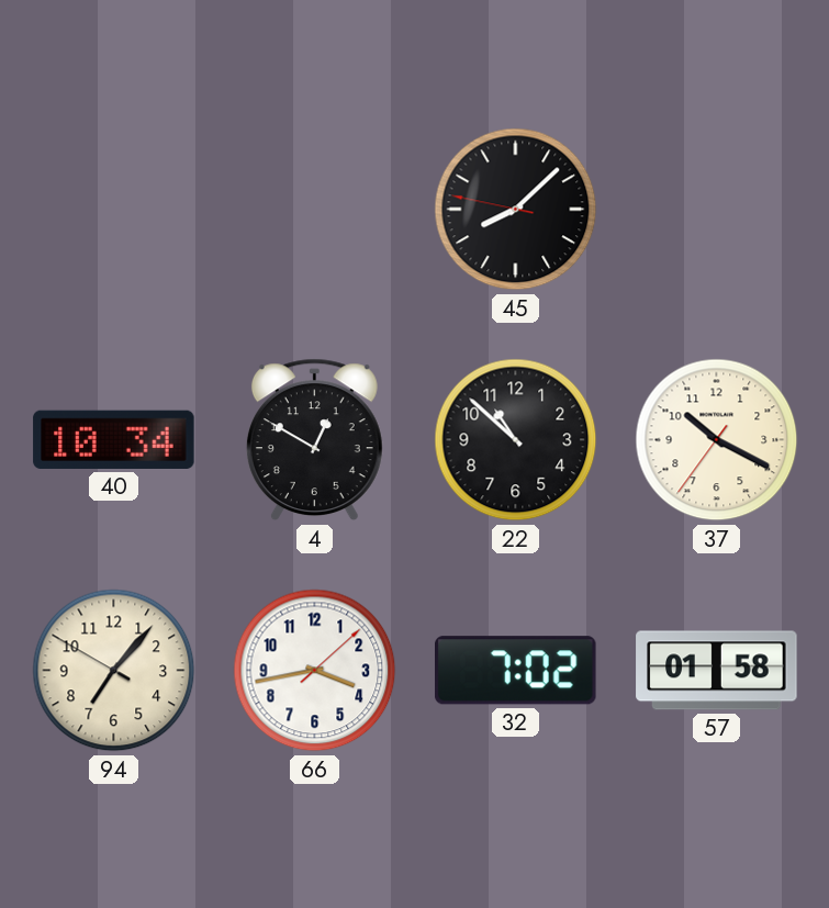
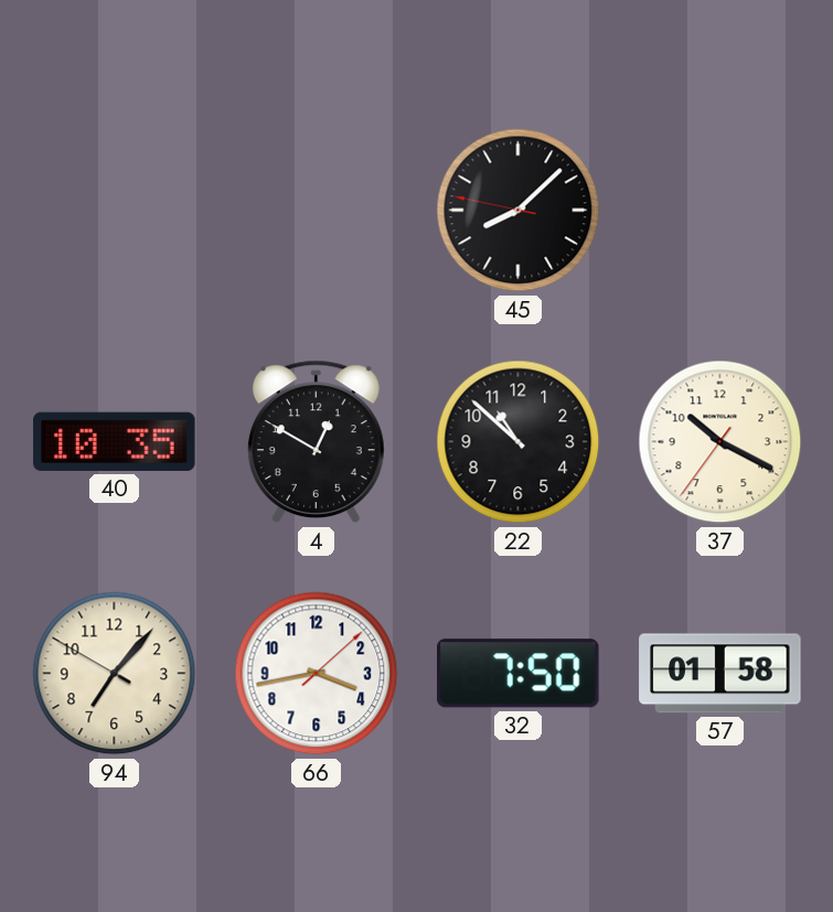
40: 10:34 -> 10:35 (115, 441)
32: 7:02 -> 7:50 (519, 674)
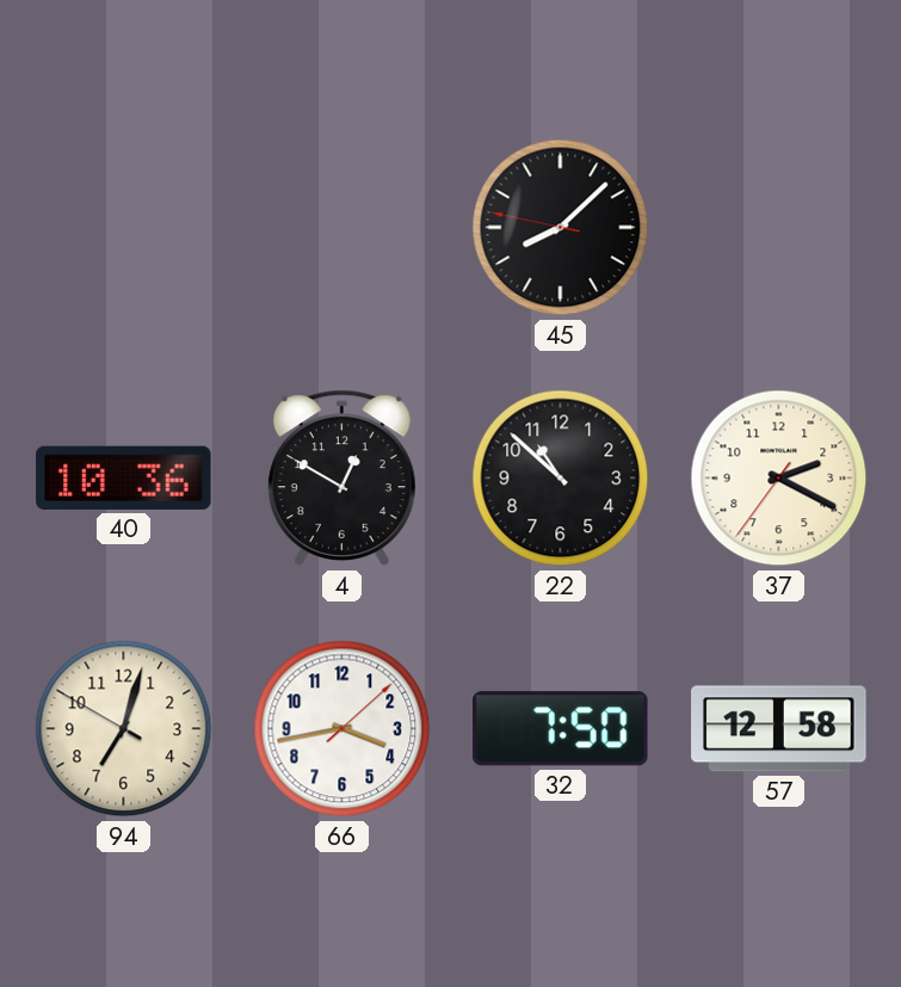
40: 10:35 -> 10:36 (124, 477)
37: 10:19 -> 2:19 (779, 479)
94: 7:06 -> 7:02 (124, 729)
57: 01:58 -> 12:58 (779, 729)
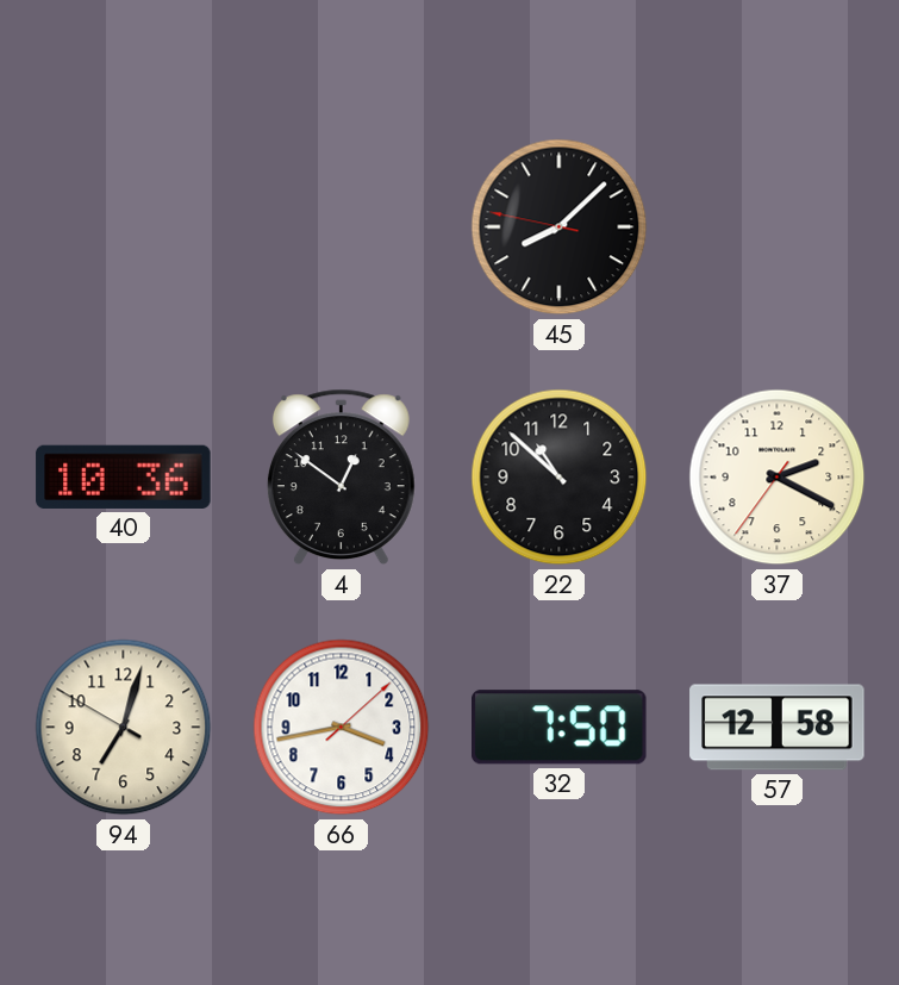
4: 12:50 -> 12:51 (341, 478)
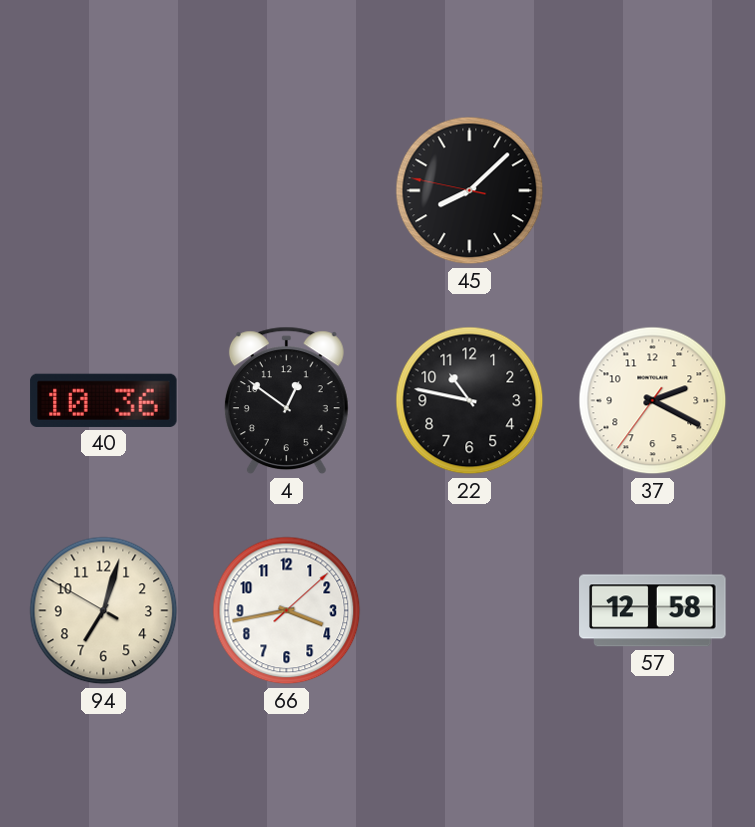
22: 10:52 -> 10:47 (470, 401)
32: 7:50 -> none (560, 728)
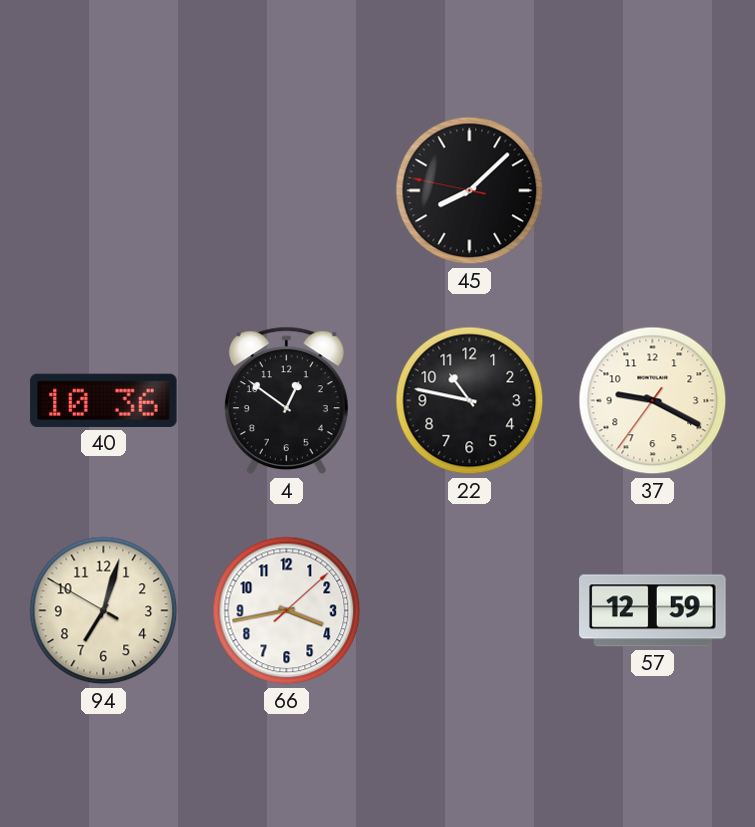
37: 2:19 -> 9:19 (653, 401)
57: 12:58 -> 12:59 (653, 611)
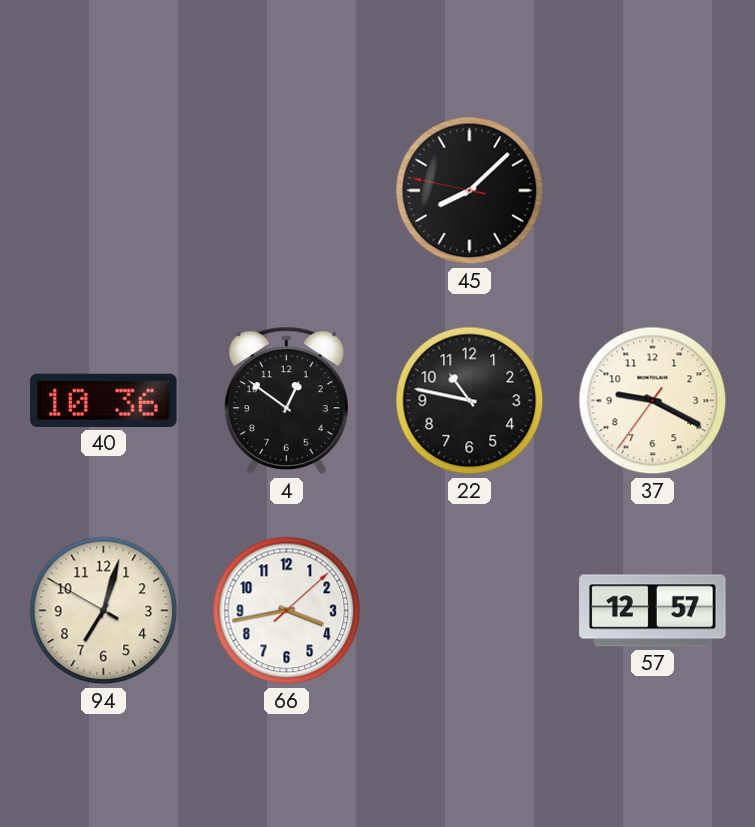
57: 12:59 -> 12:57 (653, 611)
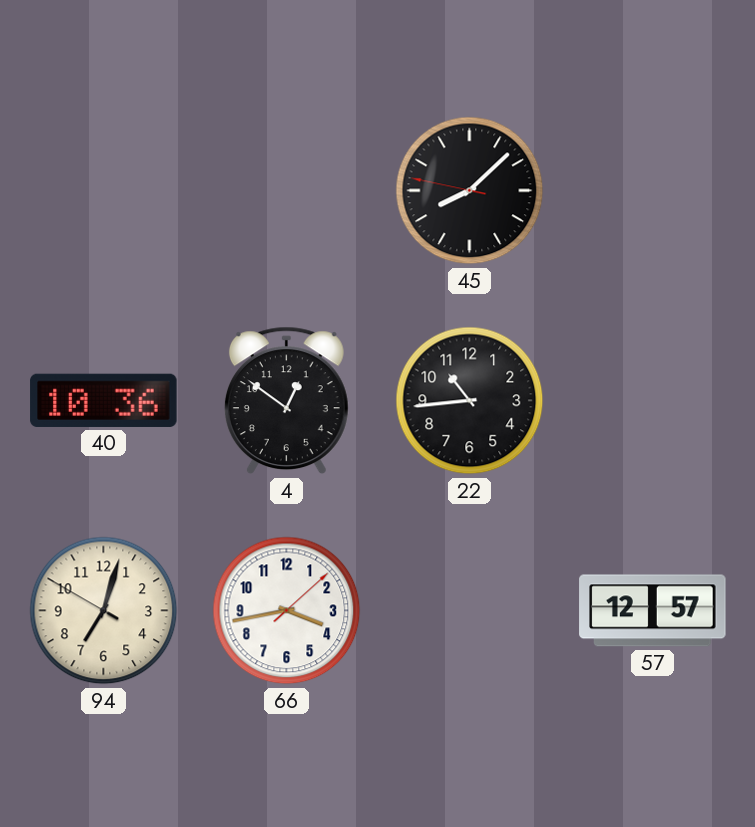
22: 10:47 -> 10:44 (470, 401)
37: 9:19 -> none (653, 401)
